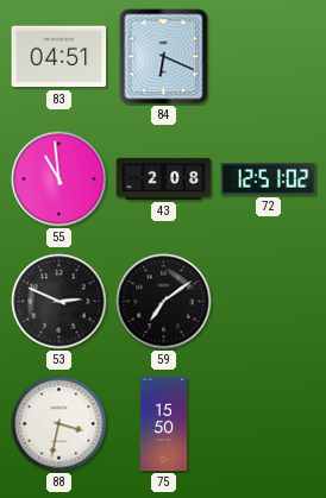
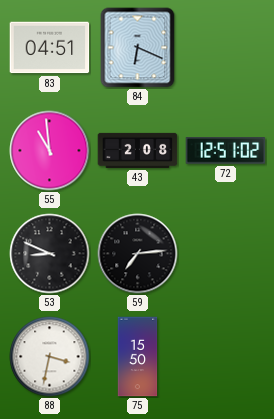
53: 2:49 -> 8:49 (50, 254)
59: 7:09 -> 7:14 (138, 254)
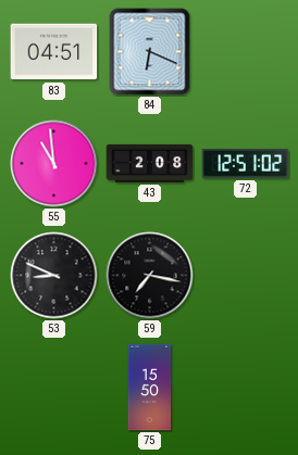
59: 7:14 -> 7:17 (150, 276)
88: 3:32 -> none (50, 357)
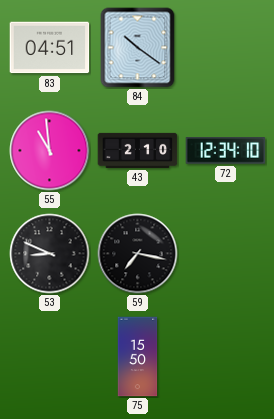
84: 6:19 -> 10:21 (138, 48)
43: 2:08 -> 2:10 (138, 150)
72: 12:51 -> 12:34 (226, 151)
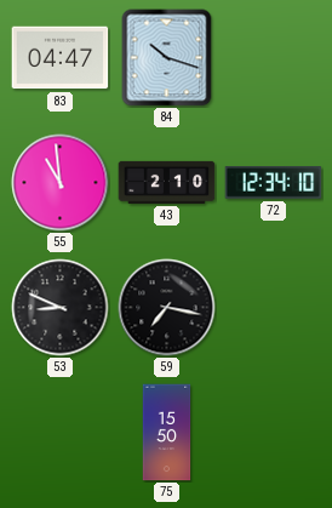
83: 04:51 -> 04:47 (61, 58)
84: 10:21 -> 10:18 (167, 58)
